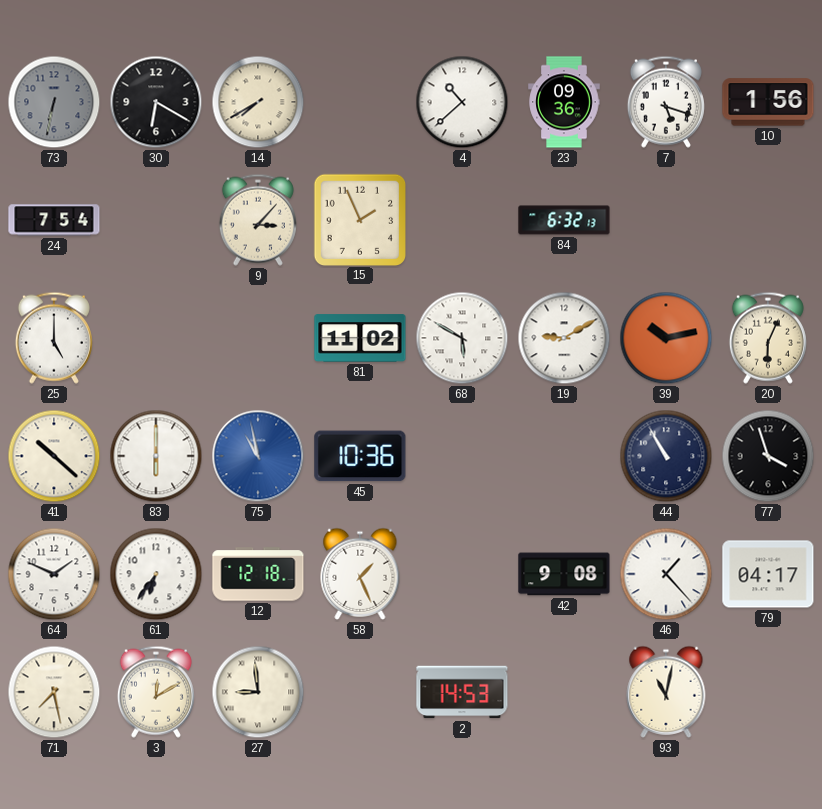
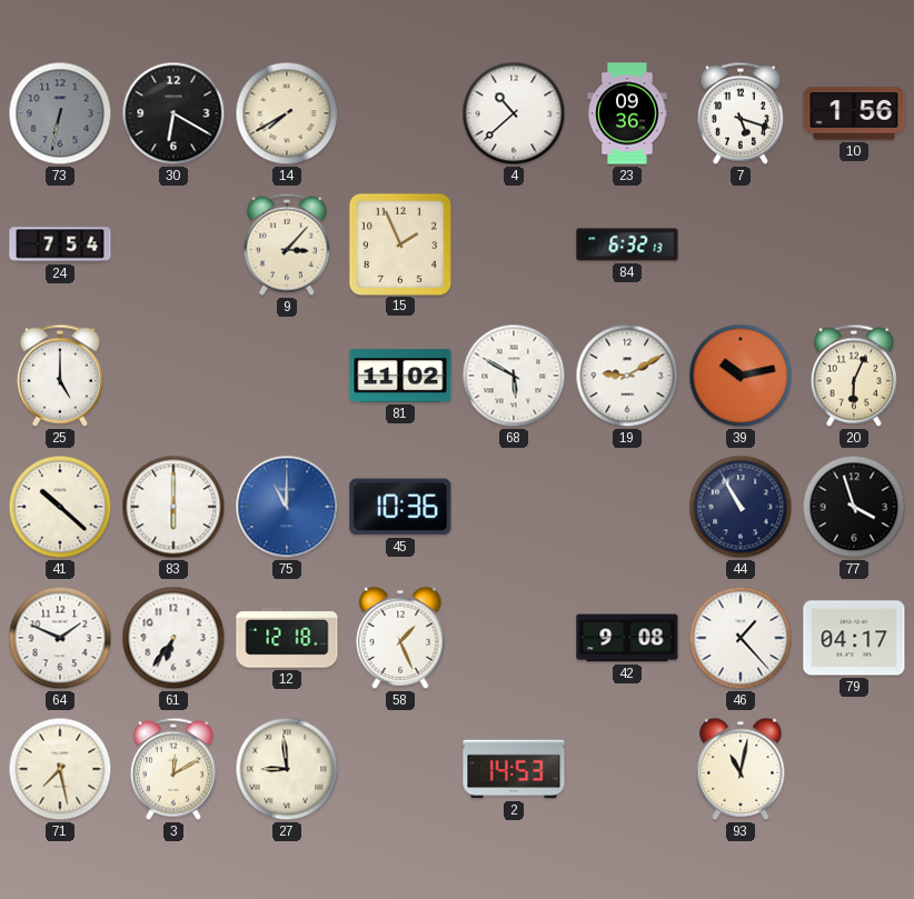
75: 10:58 -> 11:00 (287, 507)
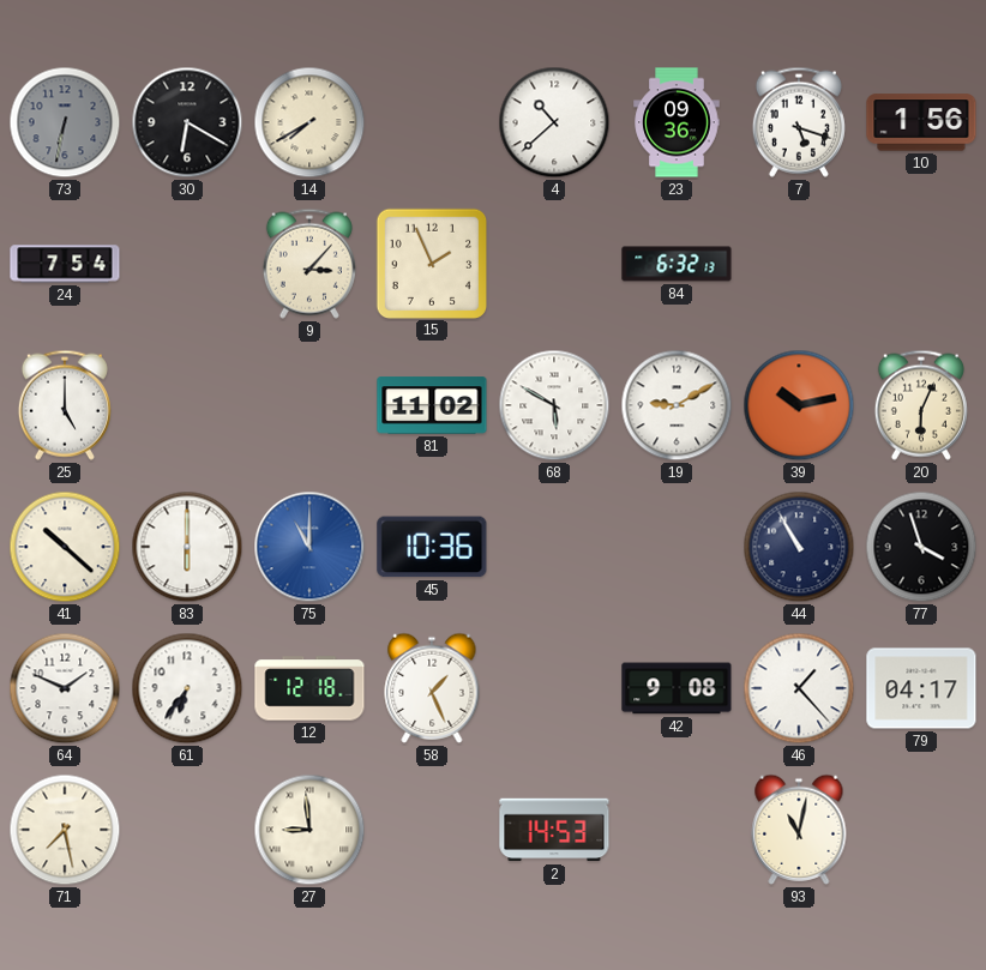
3: 12:10 -> none (173, 769)
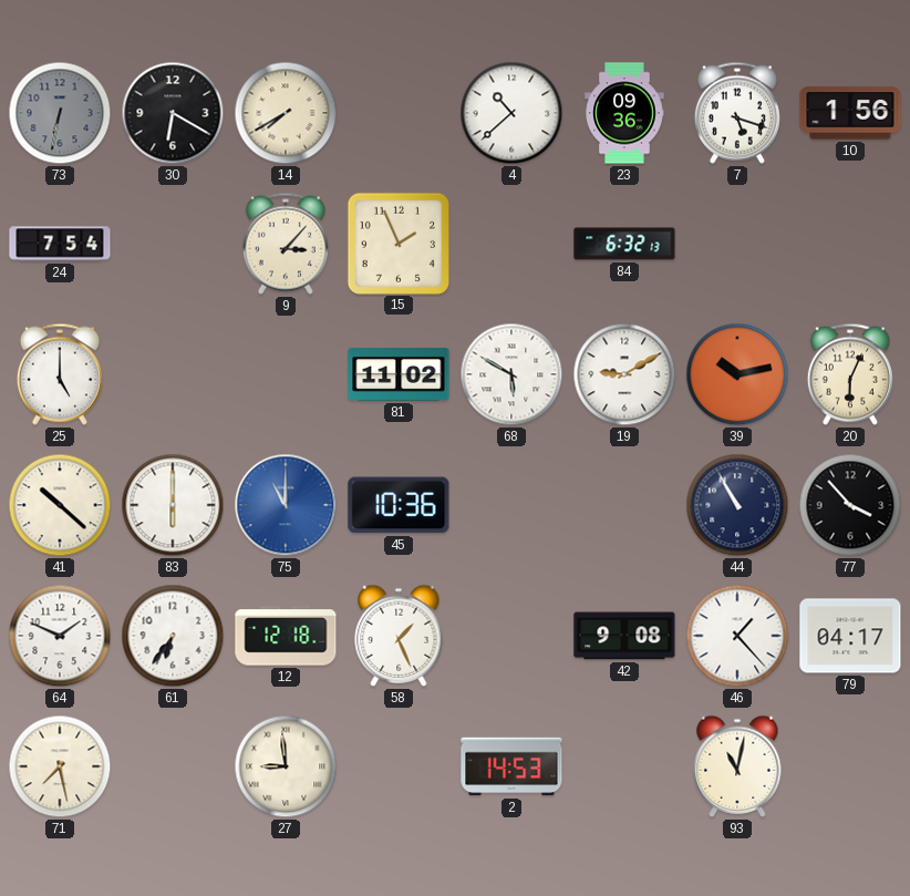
77: 3:57 -> 3:53 (850, 505)
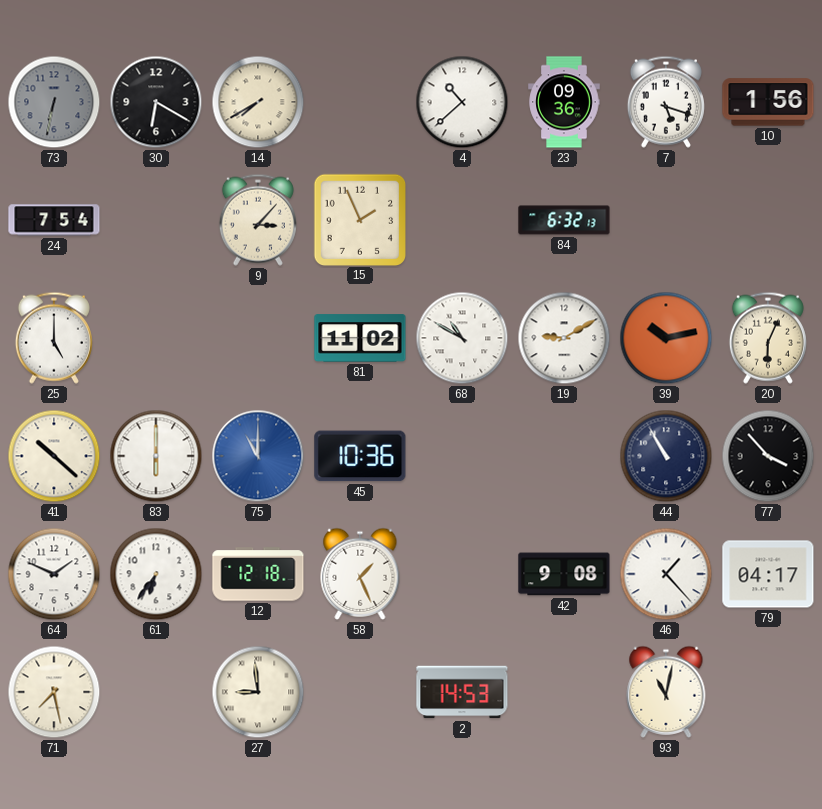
68: 5:50 -> 10:50 (462, 338)
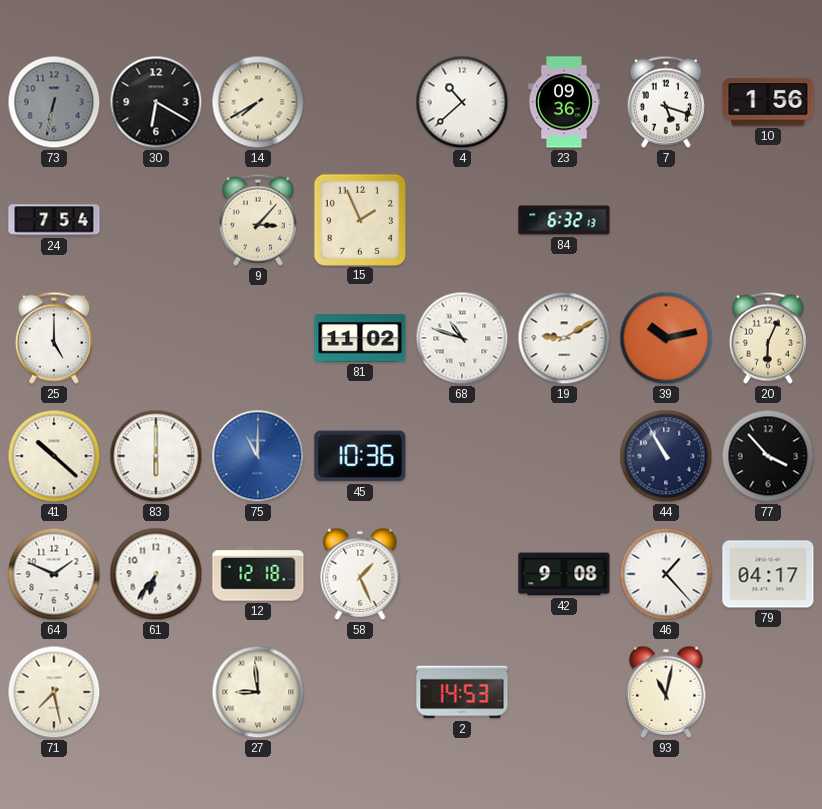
68: 10:50 -> 10:48 (462, 338)
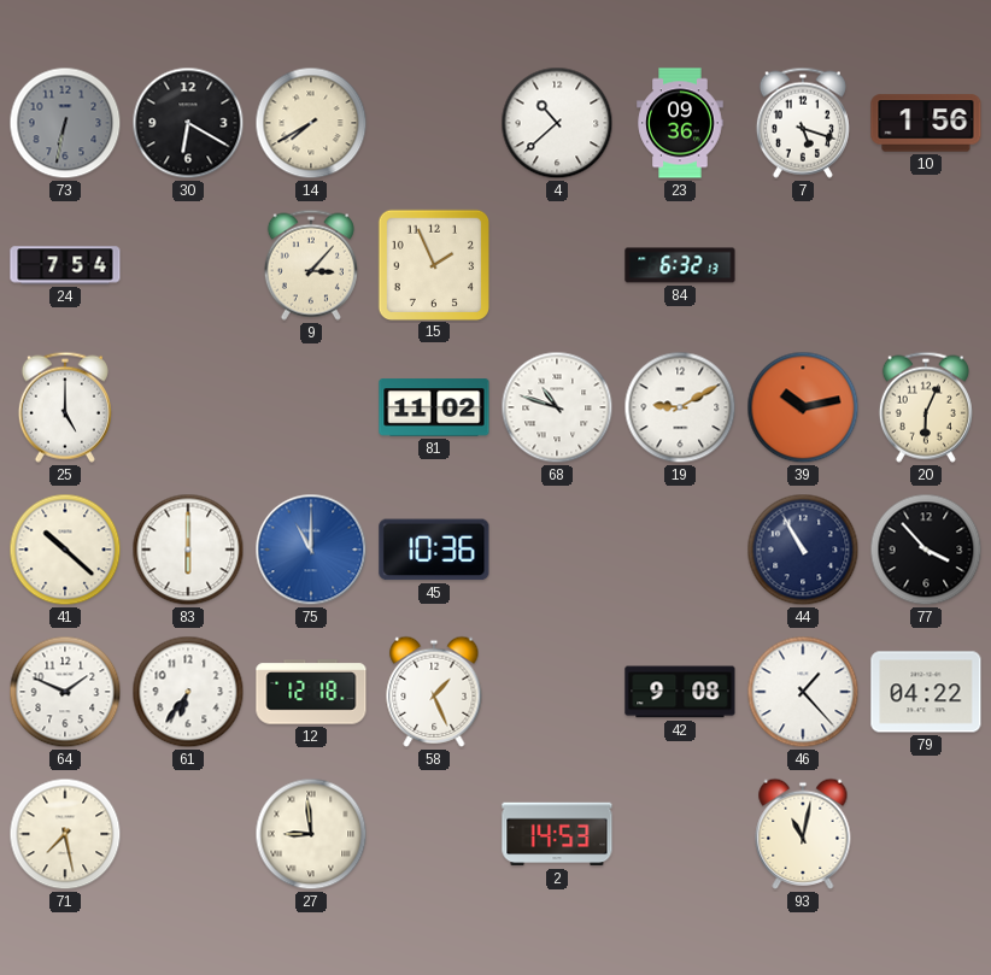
79: 04:17 -> 04:22 (926, 692)
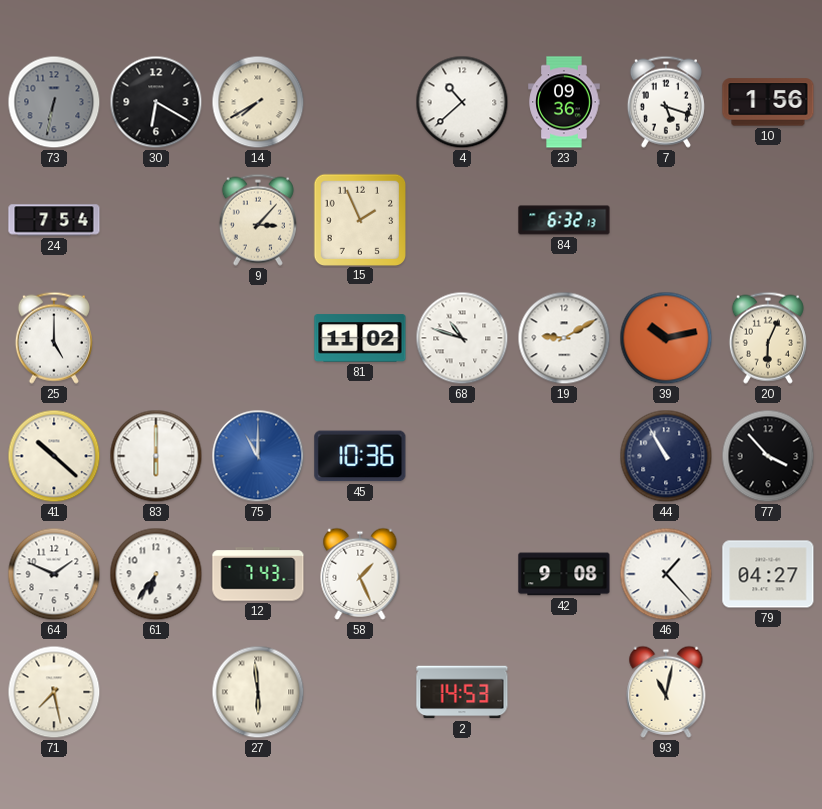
12: 12:18 -> 7:43 (258, 574)
79: 04:22 -> 04:27 (768, 574)
27: 8:59 -> 5:59 (258, 692)
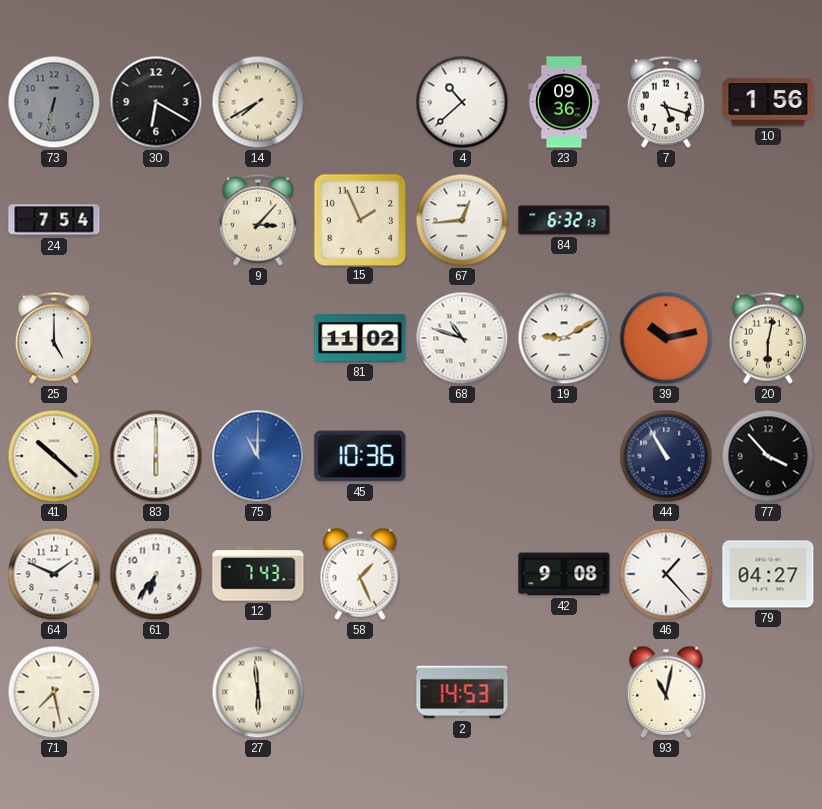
67: none -> 12:44 (462, 220)
20: 6:04 -> 6:02 (768, 338)
